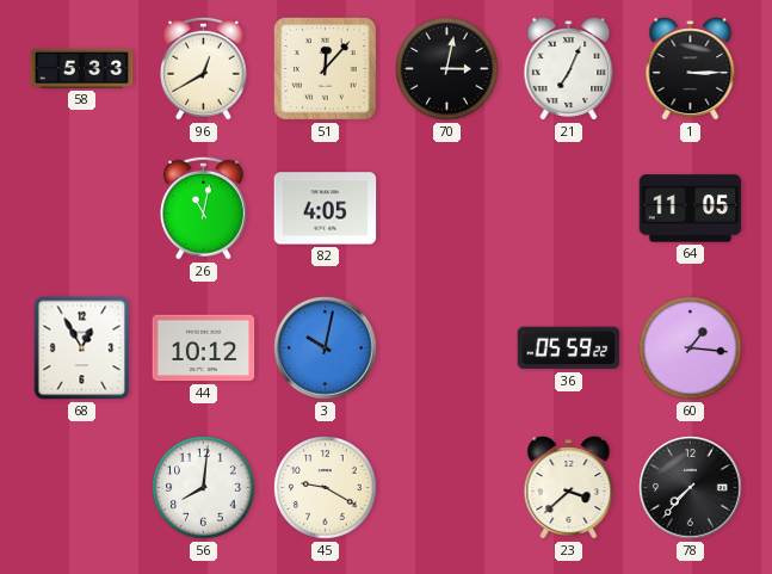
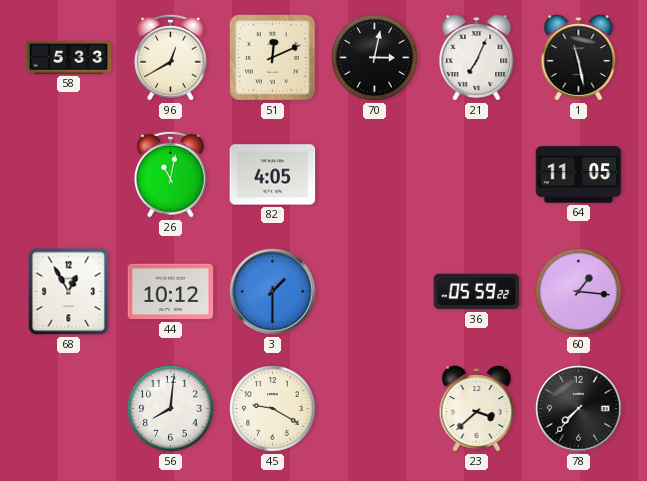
51: 12:07 -> 12:11 (273, 58)
1: 3:15 -> 11:28 (579, 58)
3: 10:02 -> 1:30 (273, 292)
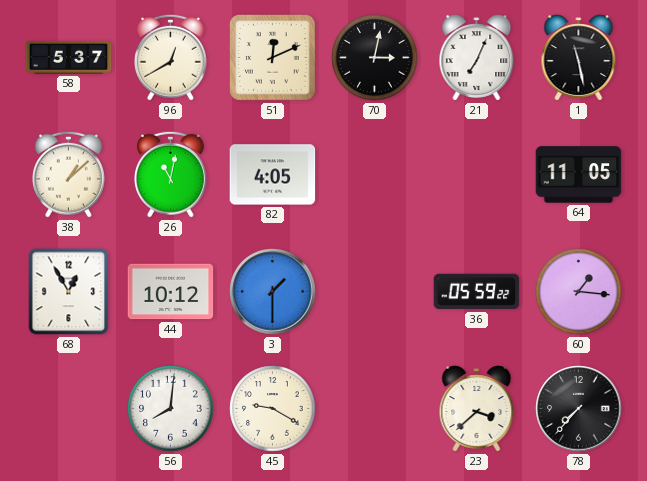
58: 5:33 -> 5:37 (69, 57)
38: none -> 1:08 (68, 174)
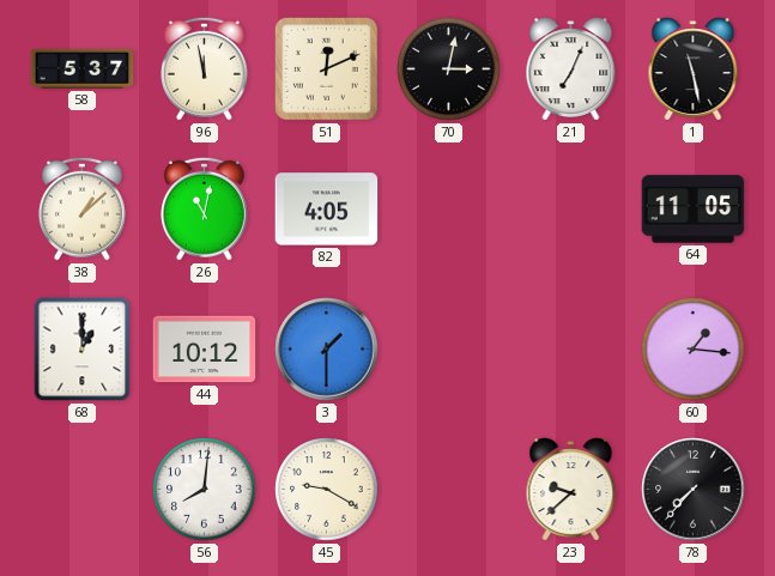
96: 12:40 -> 11:58 (204, 68)
68: 12:55 -> 1:00 (83, 350)
36: 05:59 -> none (477, 292)
23: 3:38 -> 9:38 (571, 490)
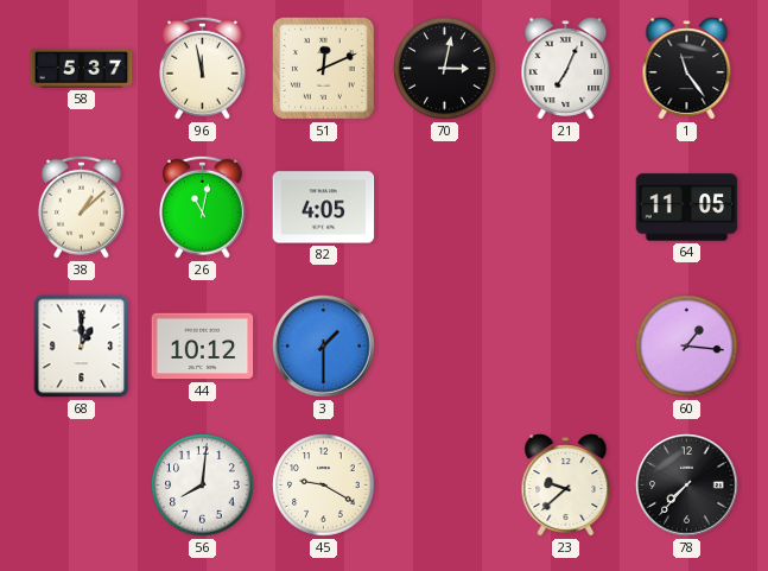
1: 11:28 -> 11:24 (687, 69)
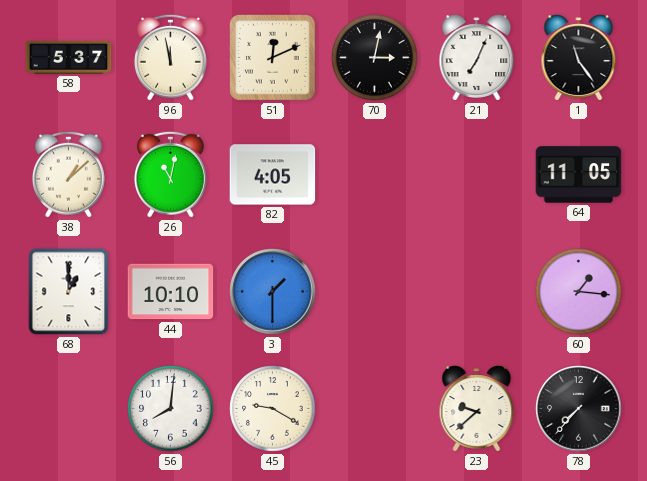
44: 10:12 -> 10:10 (171, 292)
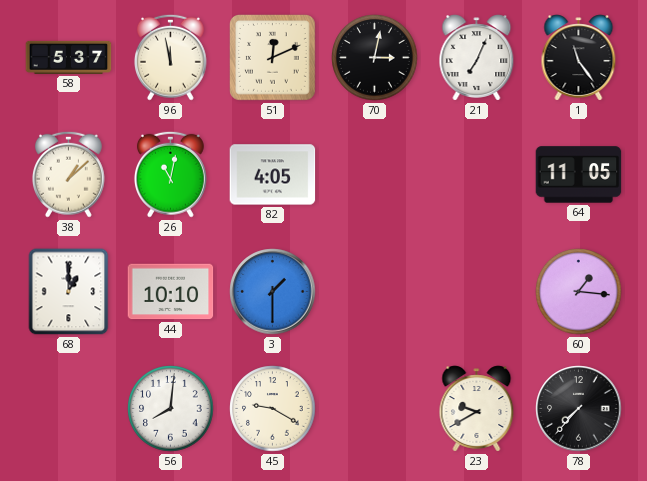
23: 9:38 -> 9:40 (477, 409)
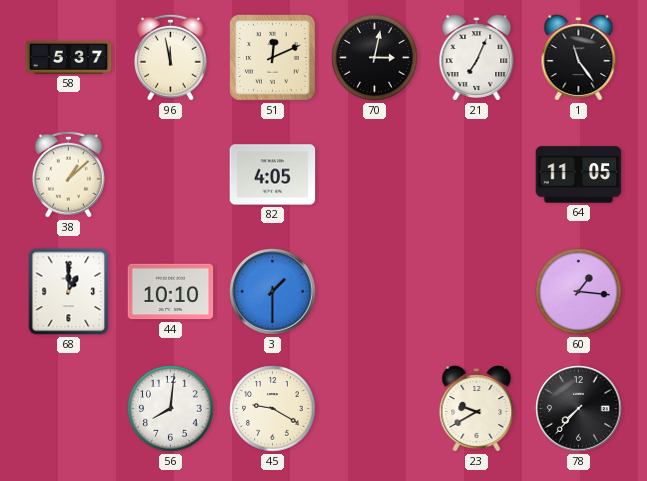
26: 11:02 -> none (170, 174)
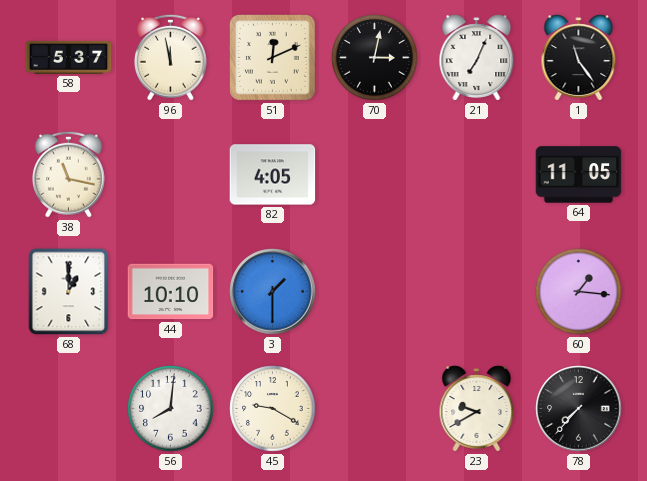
38: 1:08 -> 11:17 (68, 174)
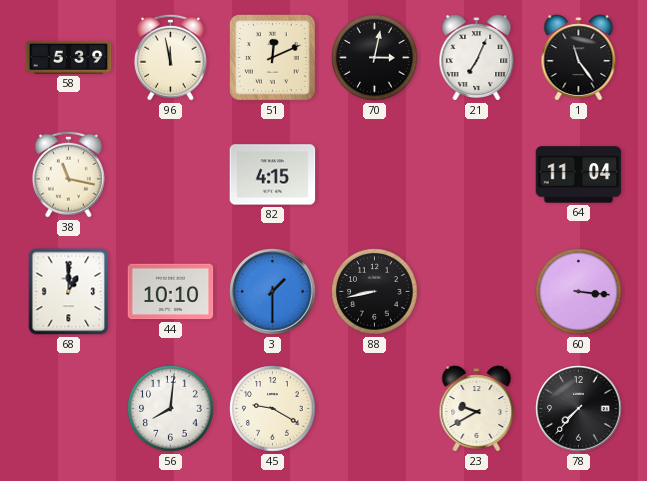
58: 5:37 -> 5:39 (69, 57)
82: 4:05 -> 4:15 (273, 175)
64: 11:05 -> 11:04 (579, 175)
88: none -> 8:43 (375, 292)
60: 1:16 -> 3:16 (579, 292)
